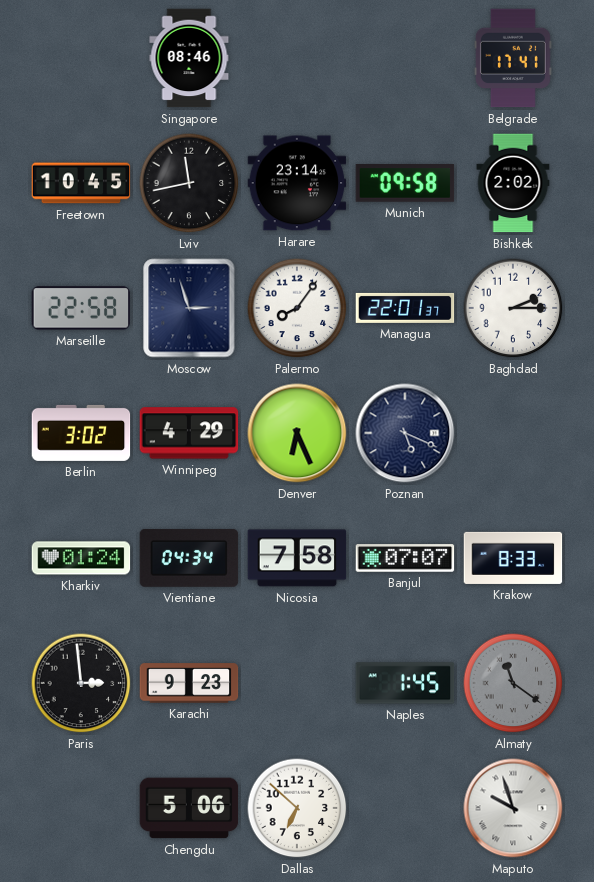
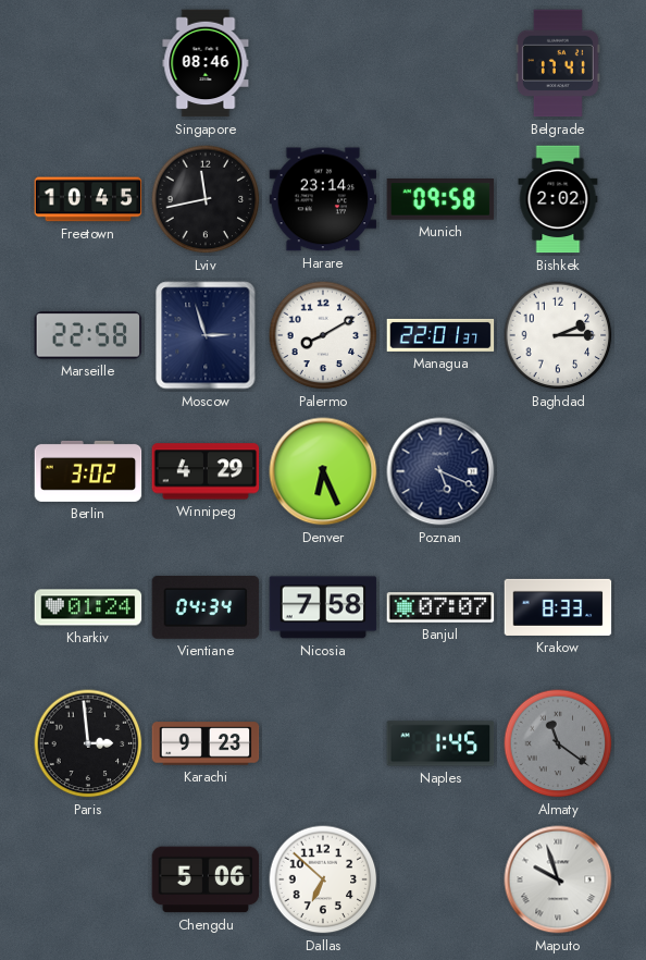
Palermo: 8:06 -> 8:10 (323, 335)
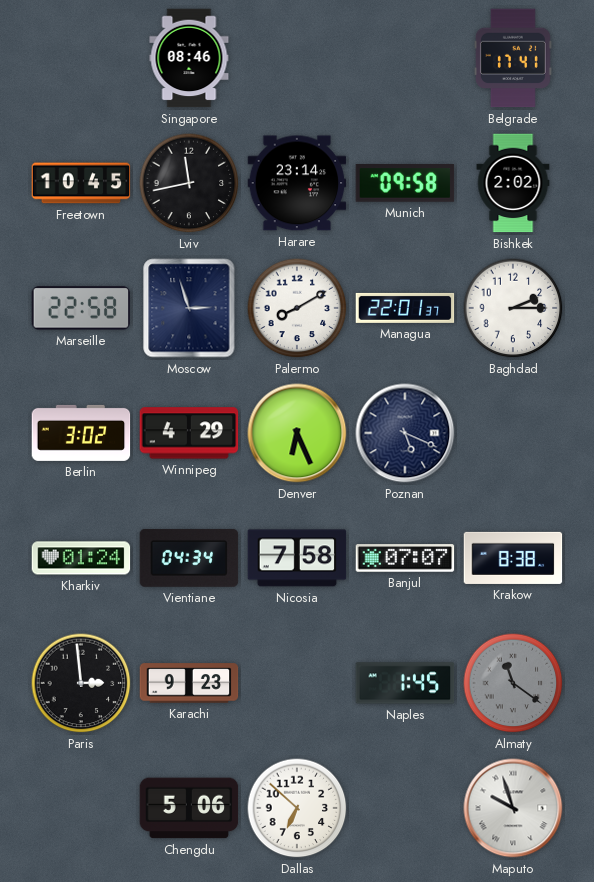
Krakow: 8:33 -> 8:38 (513, 558)
